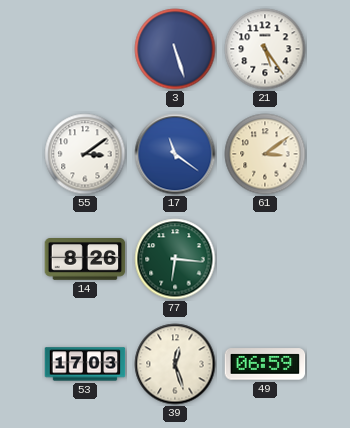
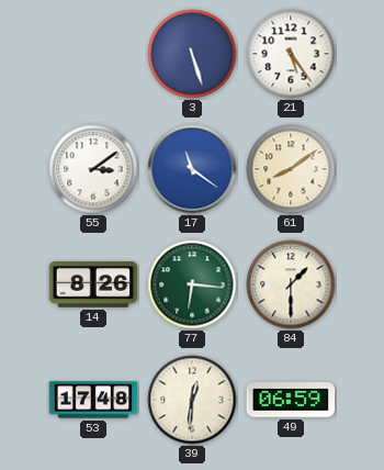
61: 3:09 -> 8:09 (291, 169)
84: none -> 1:30 (291, 284)
53: 17:03 -> 17:48 (93, 400)
39: 12:27 -> 12:31 (192, 400)
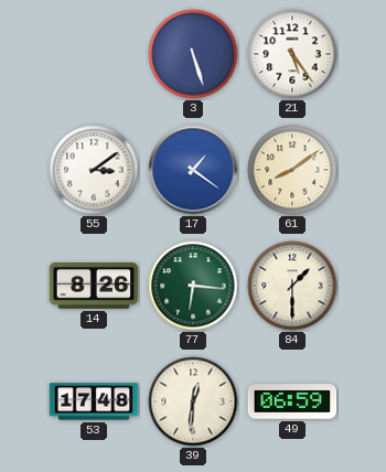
17: 11:21 -> 1:21 (193, 170)
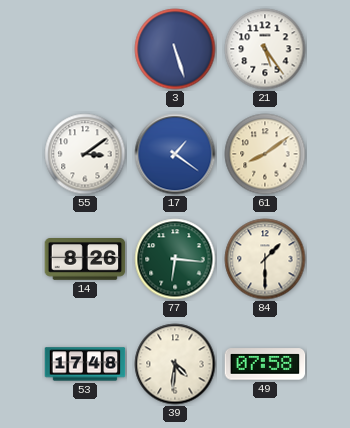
39: 12:31 -> 4:31 (175, 364)
49: 06:59 -> 07:58 (265, 364)
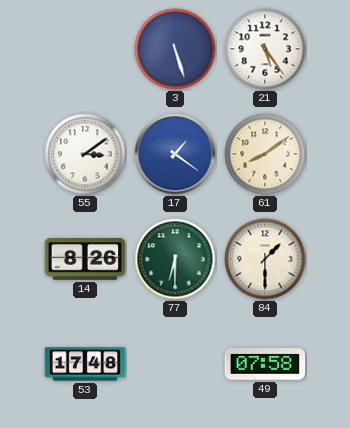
77: 6:16 -> 6:30 (175, 259)
39: 4:31 -> none (175, 364)
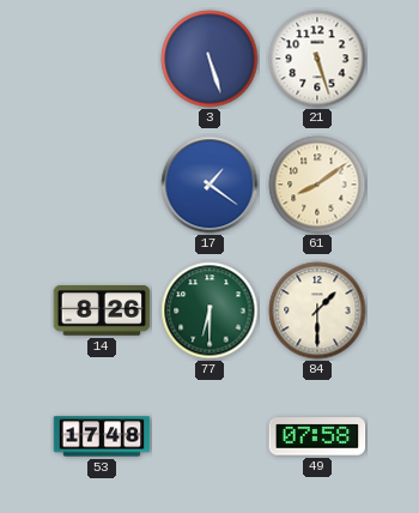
21: 5:24 -> 5:27 (317, 59)
55: 3:09 -> none (85, 154)
